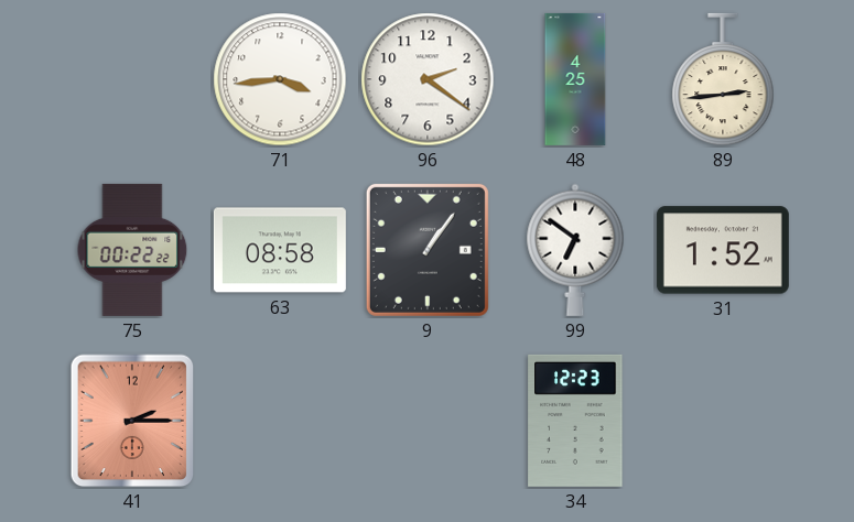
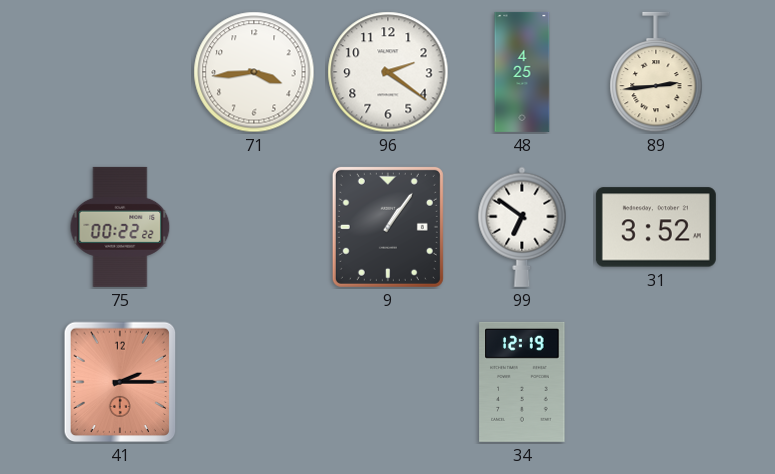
63: 08:58 -> none (280, 250)
31: 1:52 -> 3:52 (656, 227)
34: 12:23 -> 12:19 (522, 382)
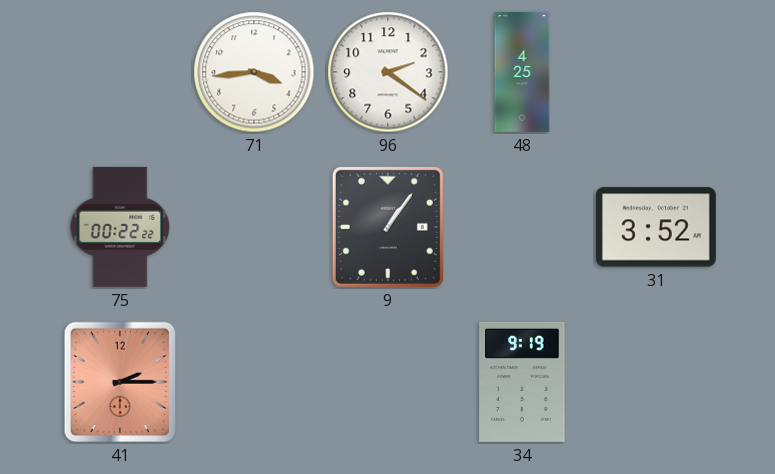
89: 2:44 -> none (656, 72)
99: 6:51 -> none (522, 227)
34: 12:19 -> 9:19 (522, 382)
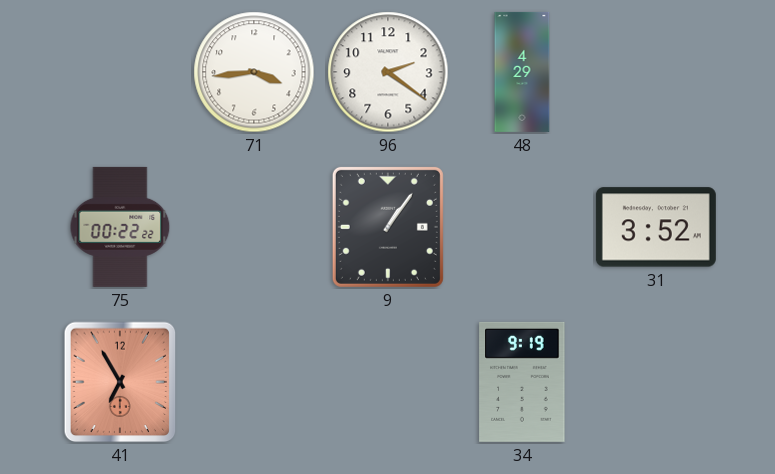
48: 4:25 -> 4:29 (522, 72)
41: 2:15 -> 6:55 (120, 382)
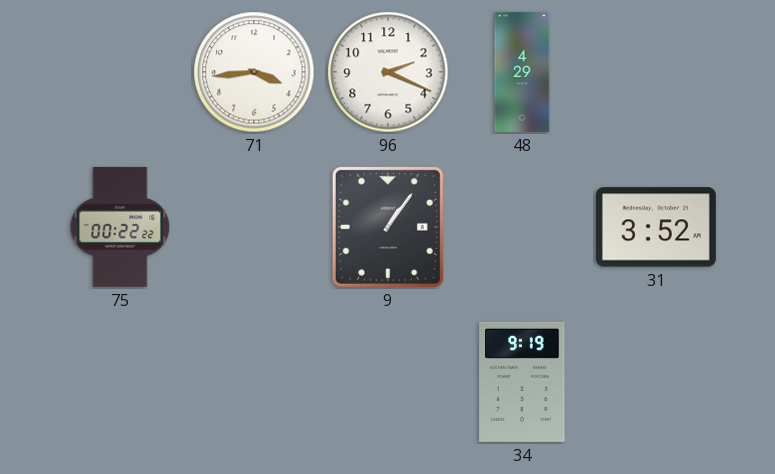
96: 2:21 -> 2:19 (388, 72)
41: 6:55 -> none (120, 382)
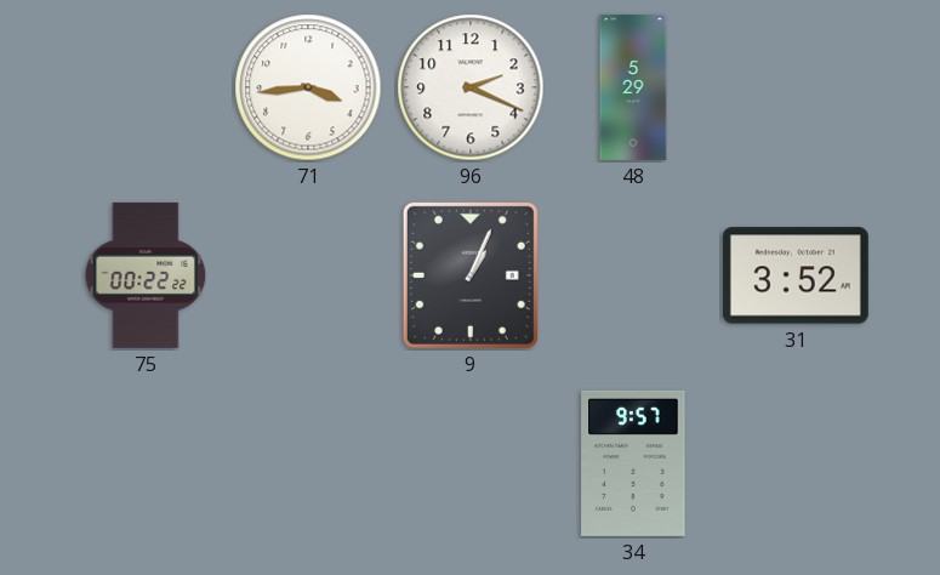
48: 4:29 -> 5:29 (633, 87)
9: 1:06 -> 1:04 (471, 275)
34: 9:19 -> 9:57 (633, 463)
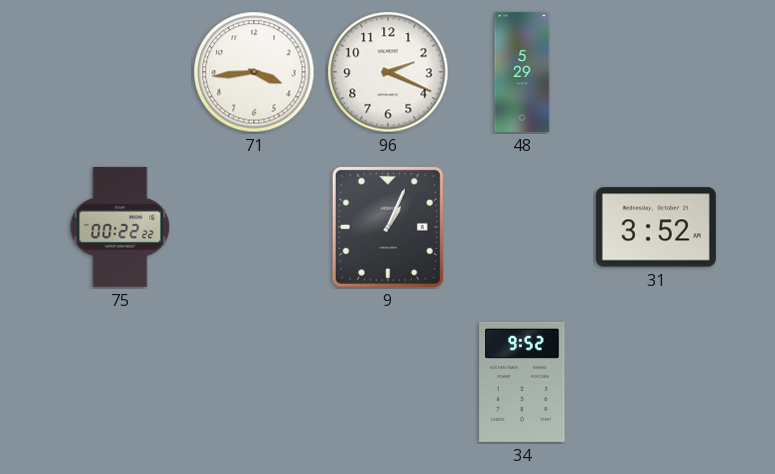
34: 9:57 -> 9:52 (522, 382)
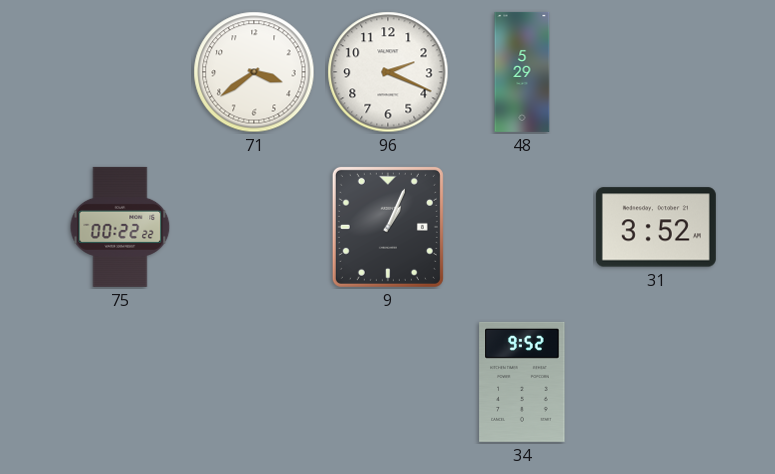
71: 3:44 -> 3:39 (254, 72)
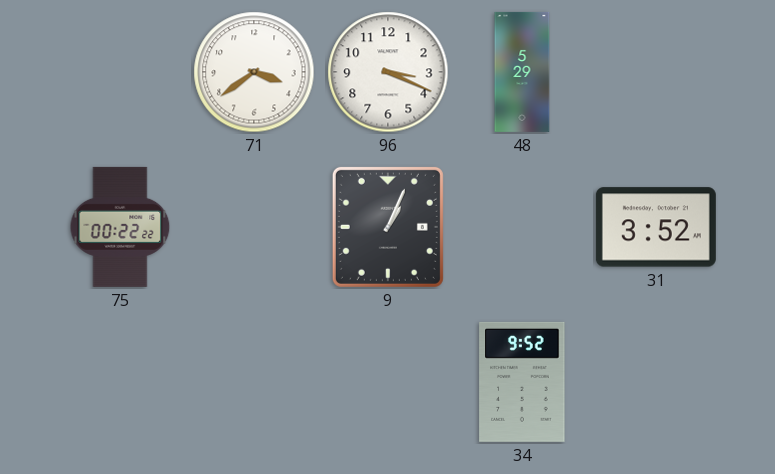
96: 2:19 -> 3:19 (388, 72)
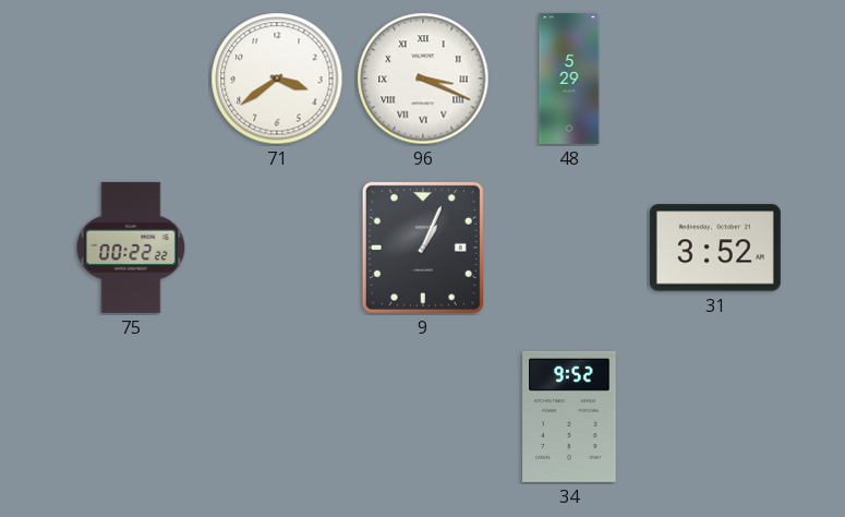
96 numerals: Arabic -> Roman (423, 79)
